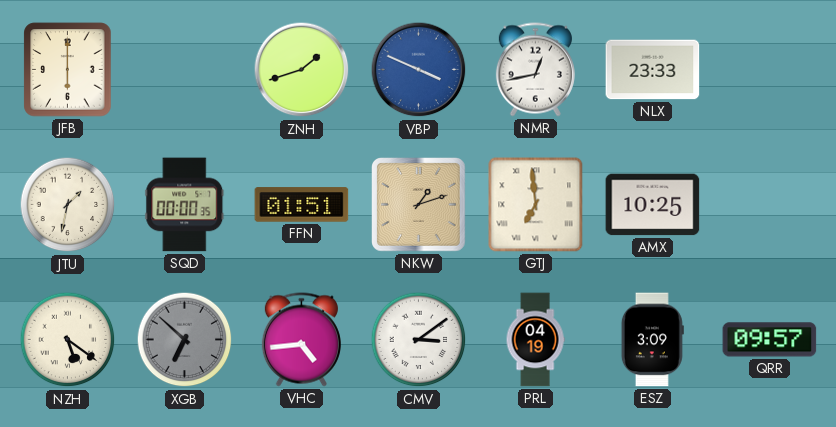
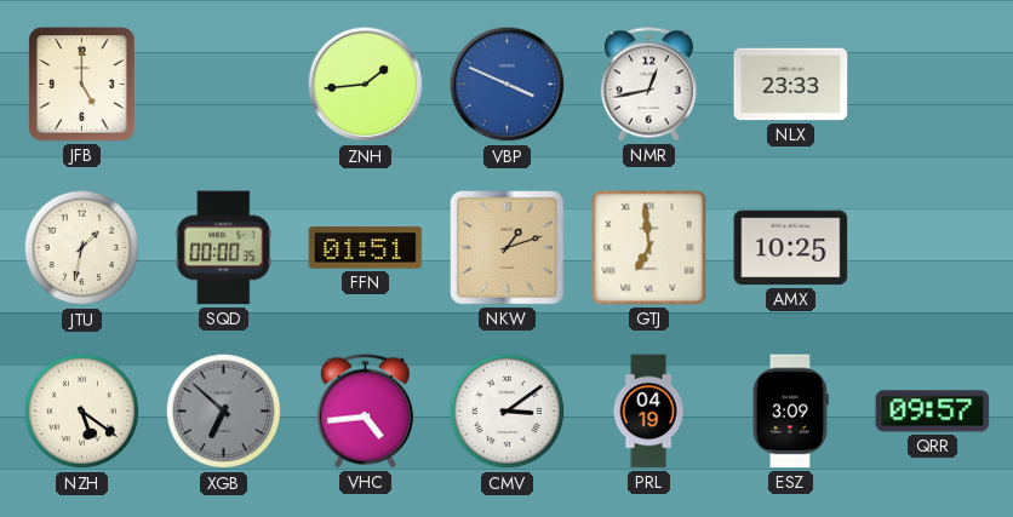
JFB: 6:00 -> 5:00 (82, 85)
ZNH: 1:42 -> 1:44 (366, 85)
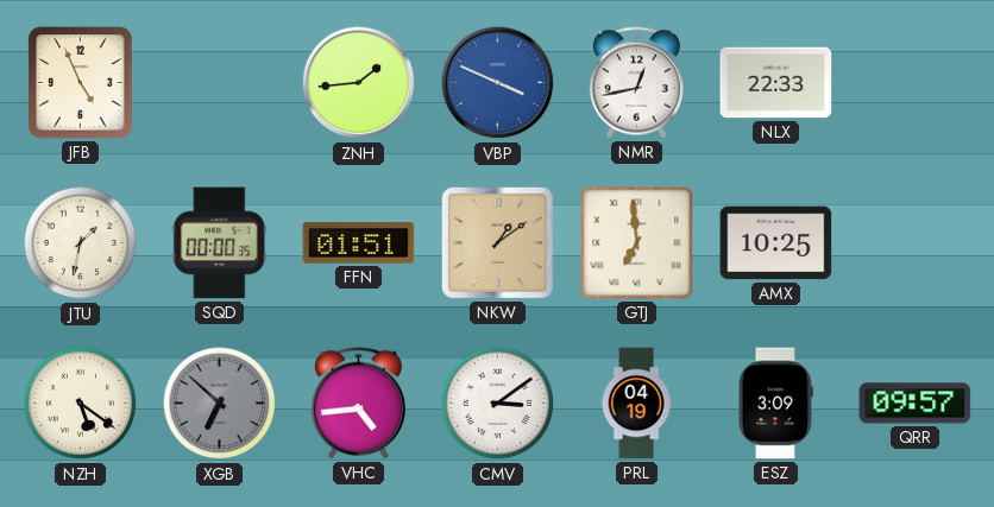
JFB: 5:00 -> 4:56 (81, 83)
NLX: 23:33 -> 22:33 (776, 83)
NKW: 1:12 -> 1:09 (498, 243)
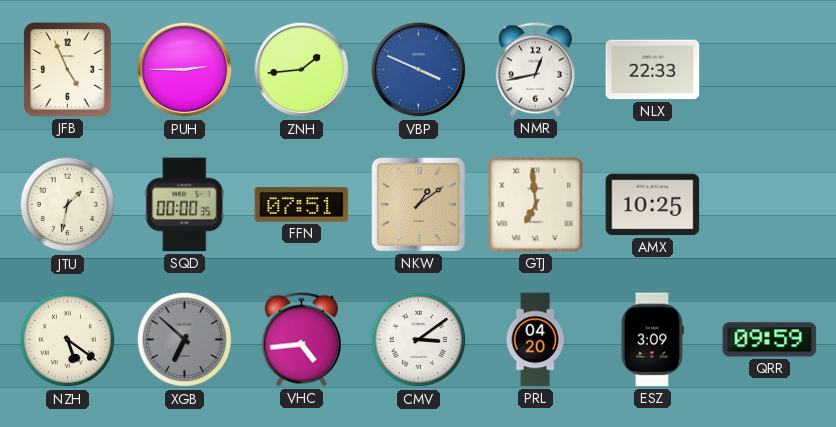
PUH: none -> 2:45 (185, 70)
FFN: 01:51 -> 07:51 (302, 205)
PRL: 04:19 -> 04:20 (535, 340)
QRR: 09:57 -> 09:59 (770, 340)
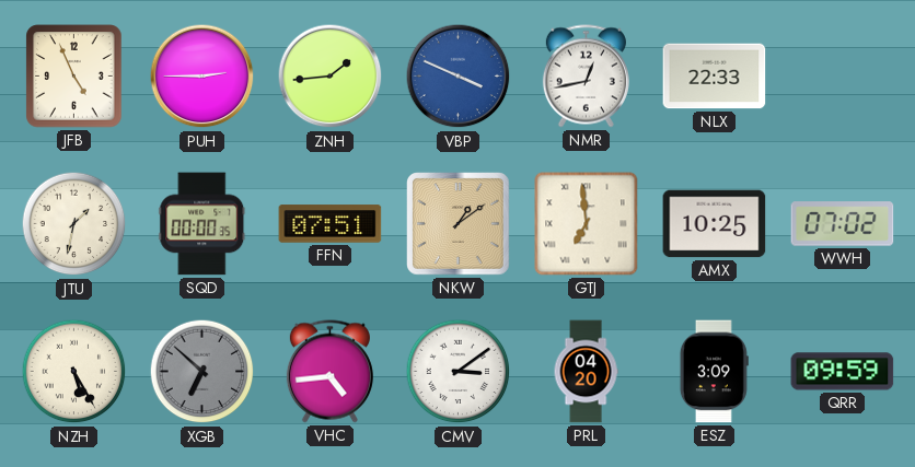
WWH: none -> 07:02 (843, 224)
NZH: 5:21 -> 5:25 (74, 372)
